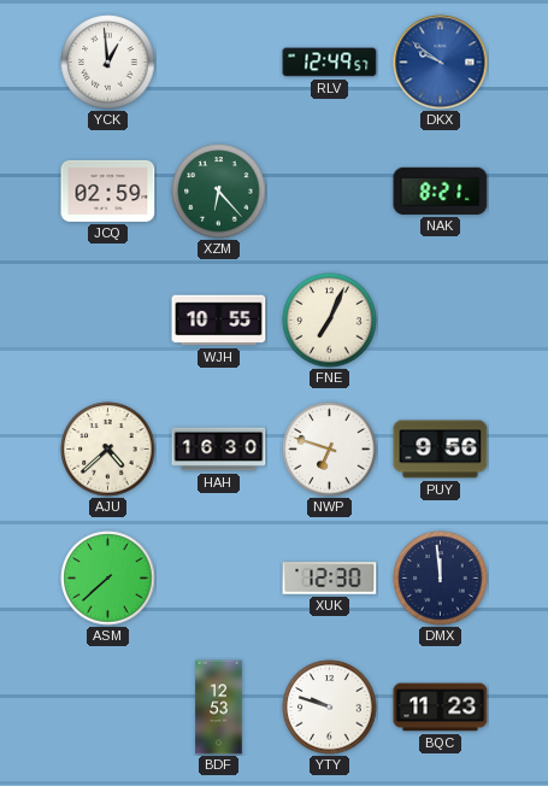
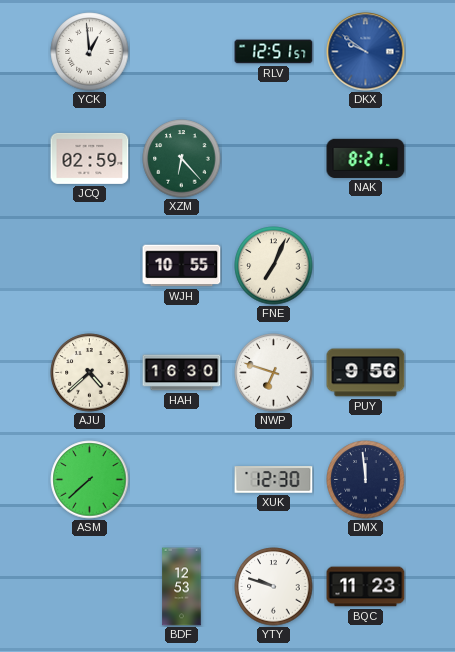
RLV: 12:49 -> 12:51 (274, 52)
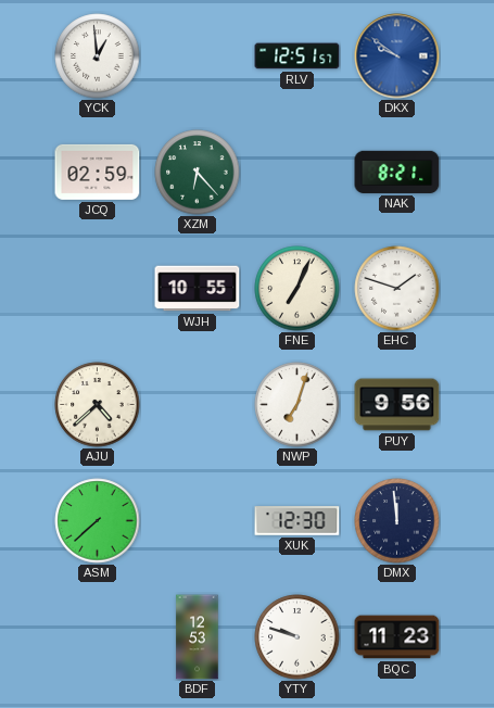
EHC: none -> 1:48 (397, 289)
HAH: 16:30 -> none (182, 373)
NWP: 6:48 -> 7:03 (297, 405)
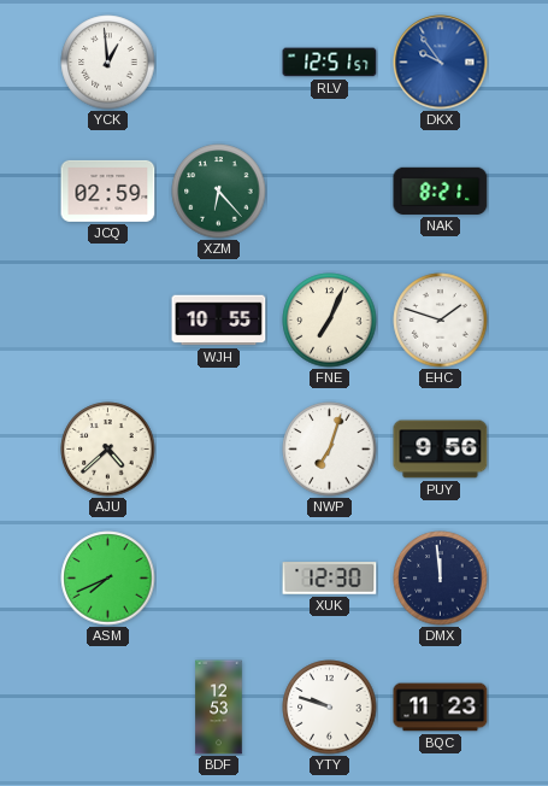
DKX: 9:51 -> 9:54 (441, 63)
ASM: 7:38 -> 7:41 (108, 579)
